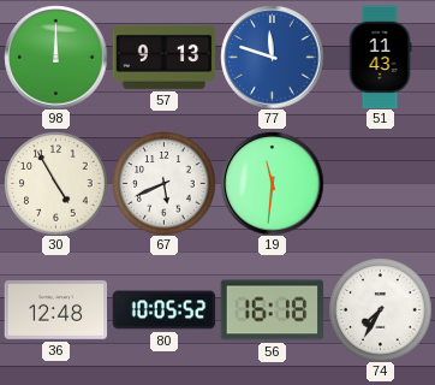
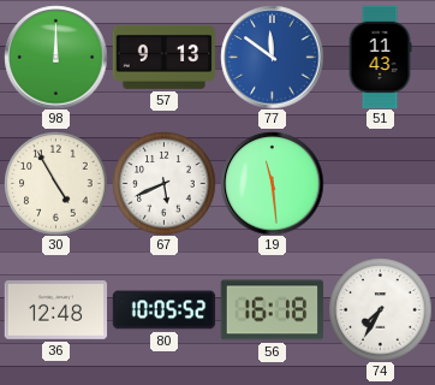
77: 11:48 -> 11:51 (272, 57)
19: 11:31 -> 11:29 (272, 183)
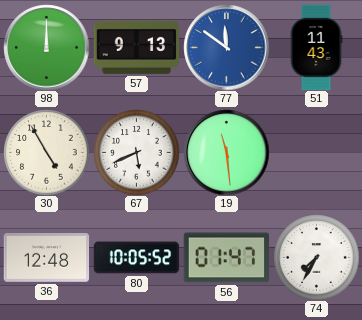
56: 16:18 -> 01:47 (226, 258)
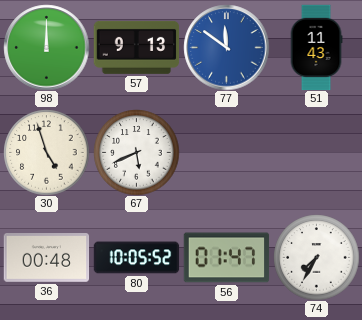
30: 4:55 -> 4:57 (46, 152)
19: 11:29 -> none (226, 152)
36: 12:48 -> 00:48 (46, 258)
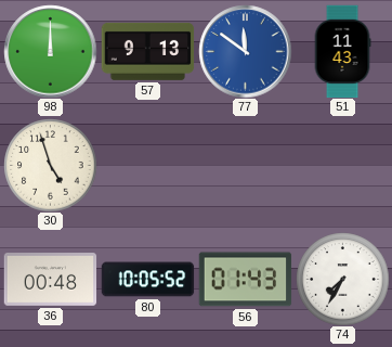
67: 5:41 -> none (136, 152)
56: 01:47 -> 01:43 (245, 280)
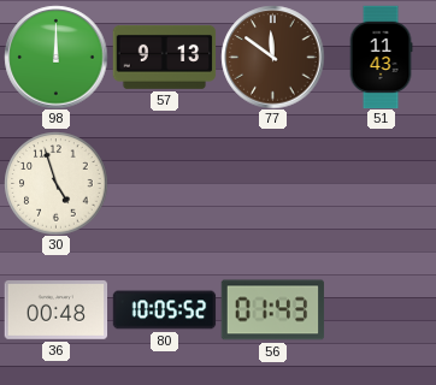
77 dial: blue -> brown (272, 57)
74: 7:35 -> none (342, 279)
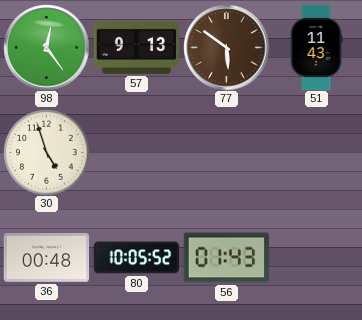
98: 12:00 -> 12:24 (46, 47)
77: 11:51 -> 5:51 (226, 47)
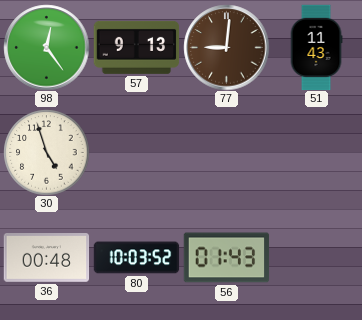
77: 5:51 -> 9:01 (226, 47)
80: 10:05 -> 10:03 (136, 258)
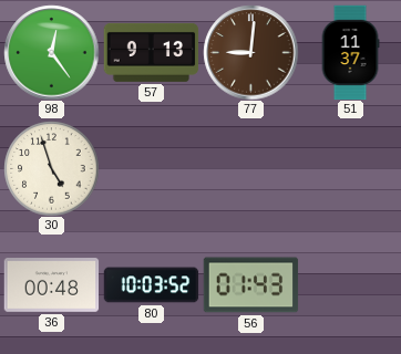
51: 11:43 -> 11:37 (350, 52)
